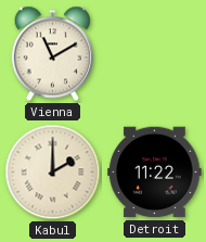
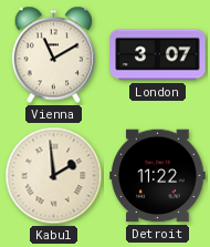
London: none -> 3:07 (158, 55)
Kabul: 2:00 -> 1:59 (54, 176)
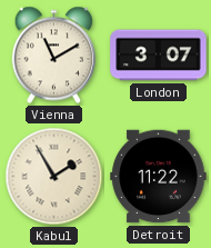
Kabul: 1:59 -> 1:55 (54, 177)
